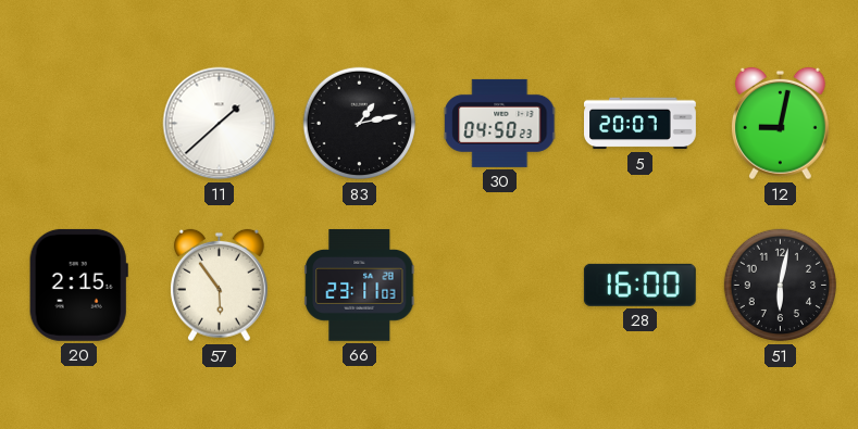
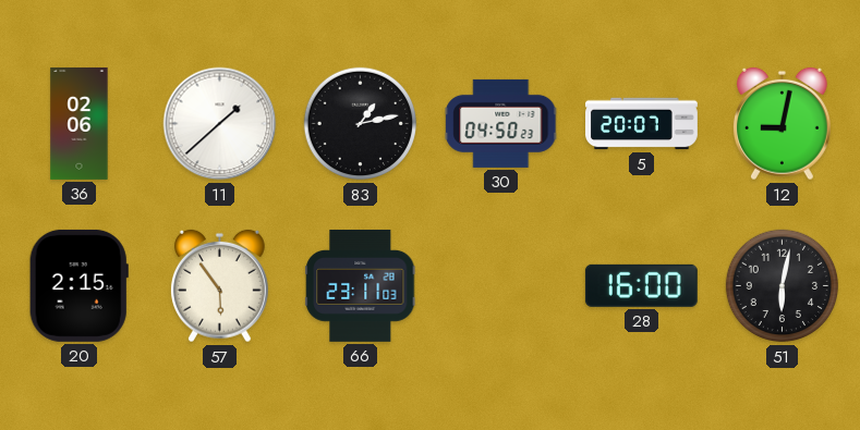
36: none -> 02:06 (80, 123)
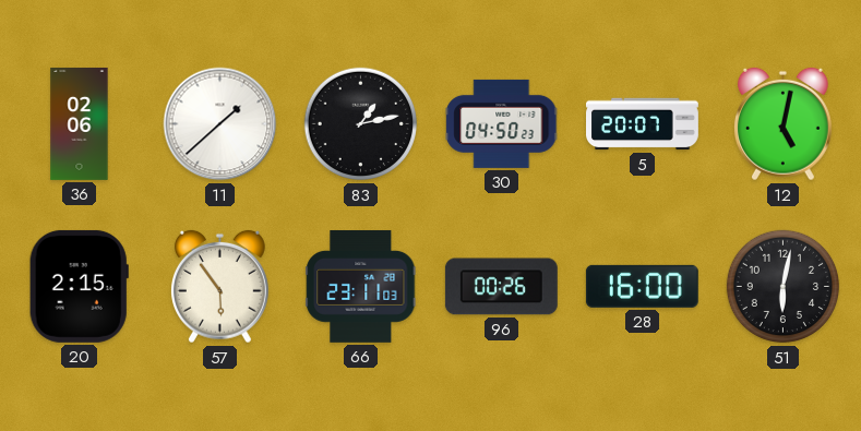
12: 9:02 -> 5:02 (782, 124)
96: none -> 00:26 (501, 287)
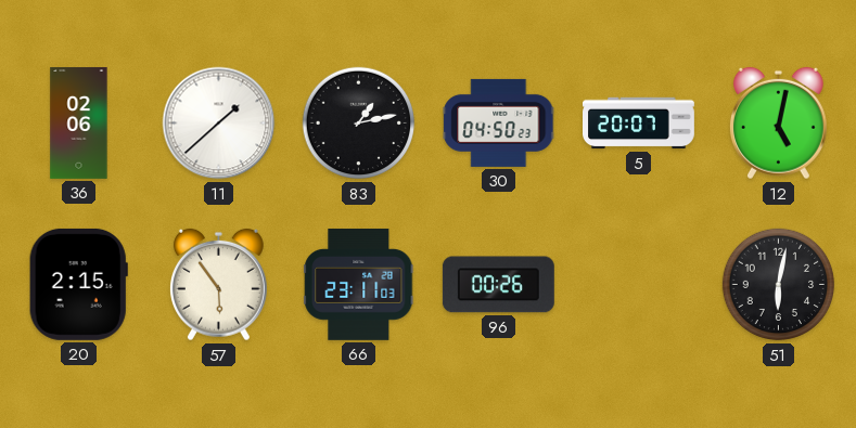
28: 16:00 -> none (642, 286)
